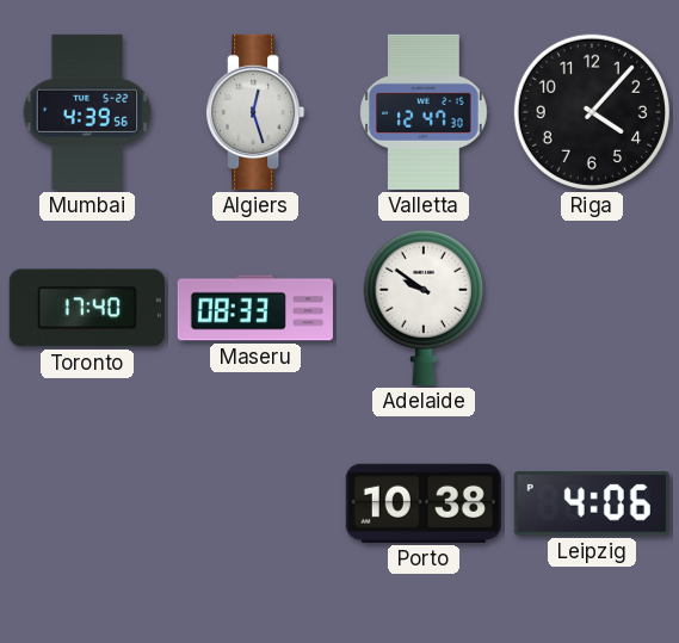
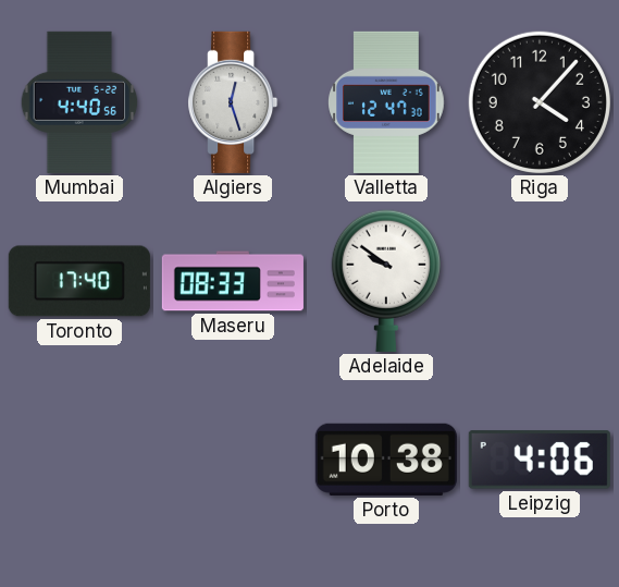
Mumbai: 4:39 -> 4:40 (79, 102)
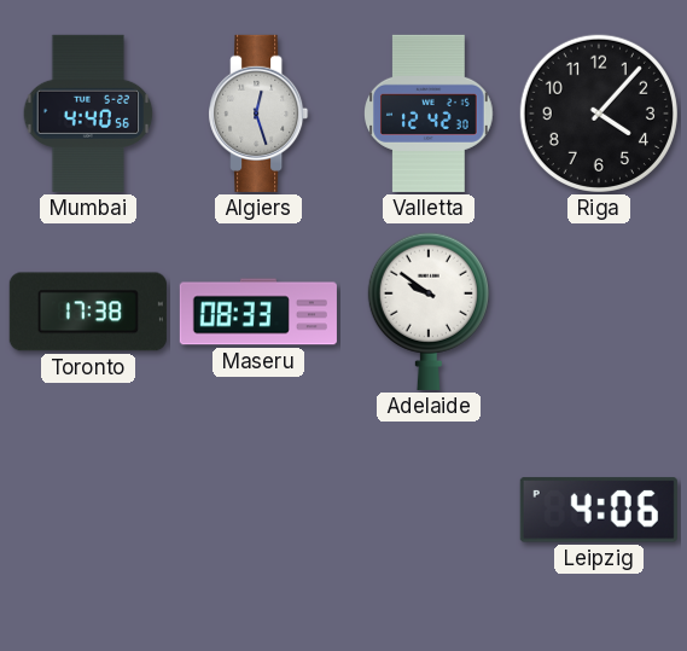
Valletta: 12:47 -> 12:42 (429, 114)
Toronto: 17:40 -> 17:38 (88, 312)
Porto: 10:38 -> none (386, 460)
